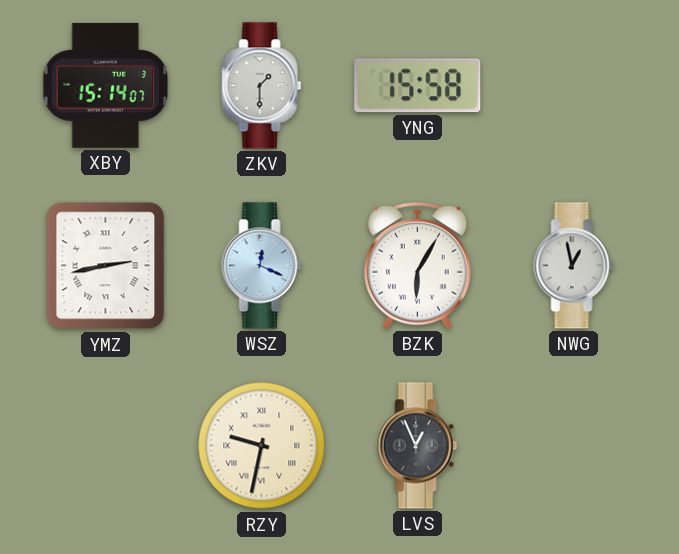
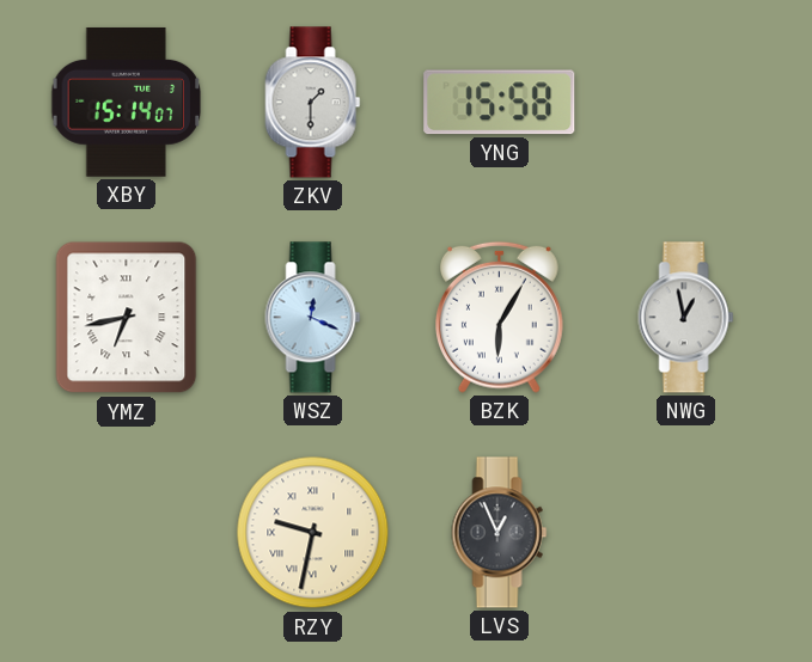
YMZ: 2:43 -> 6:43 (127, 318)
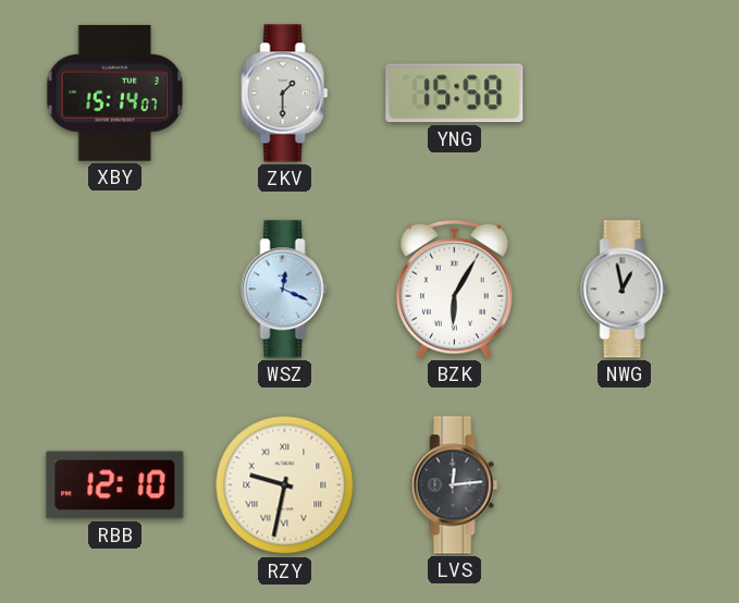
YMZ: 6:43 -> none (127, 318)
RBB: none -> 12:10 (115, 485)
LVS: 12:56 -> 12:14 (455, 485)
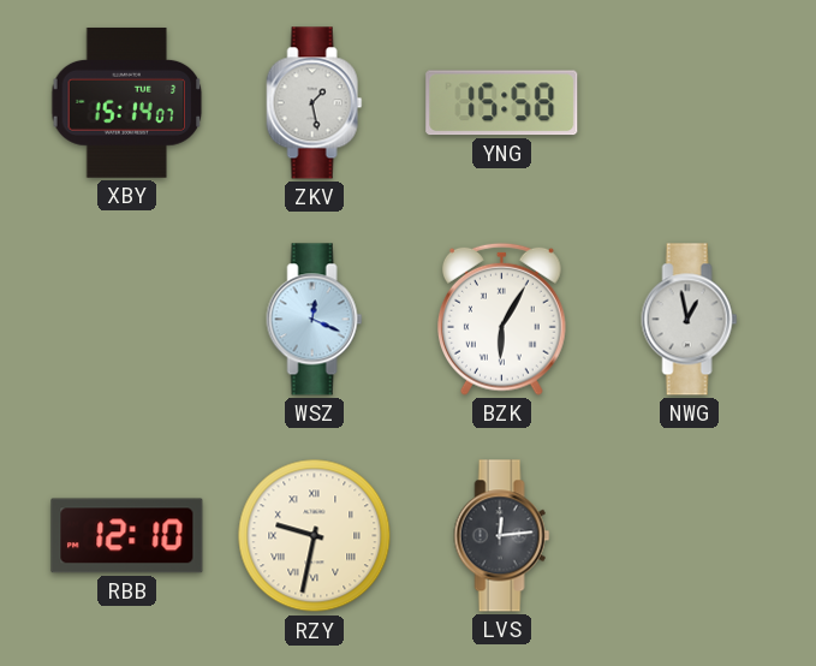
ZKV: 1:30 -> 1:28 (315, 103)
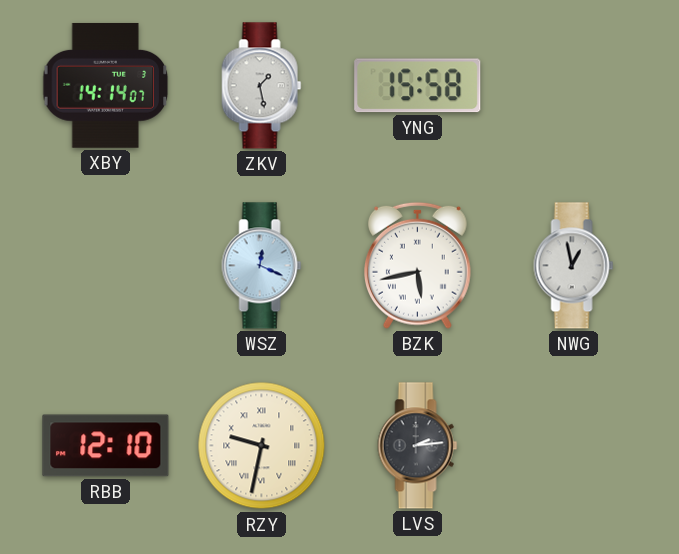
XBY: 15:14 -> 14:14 (106, 85)
BZK: 6:05 -> 5:43 (417, 265)
LVS: 12:14 -> 2:14 (418, 446)
